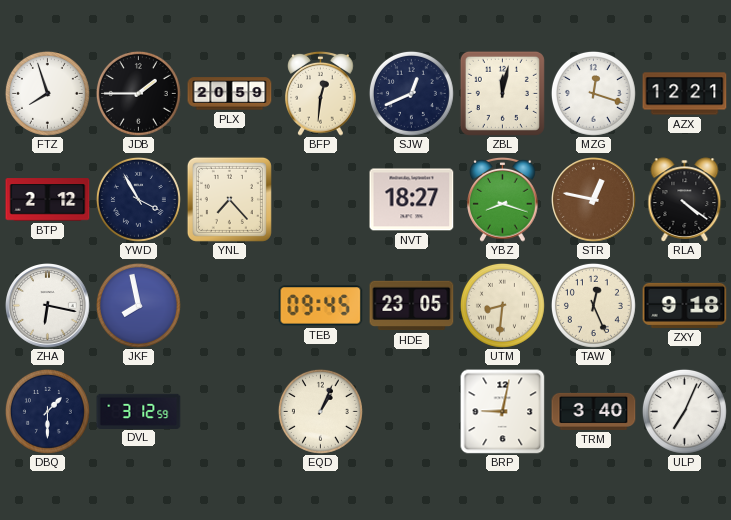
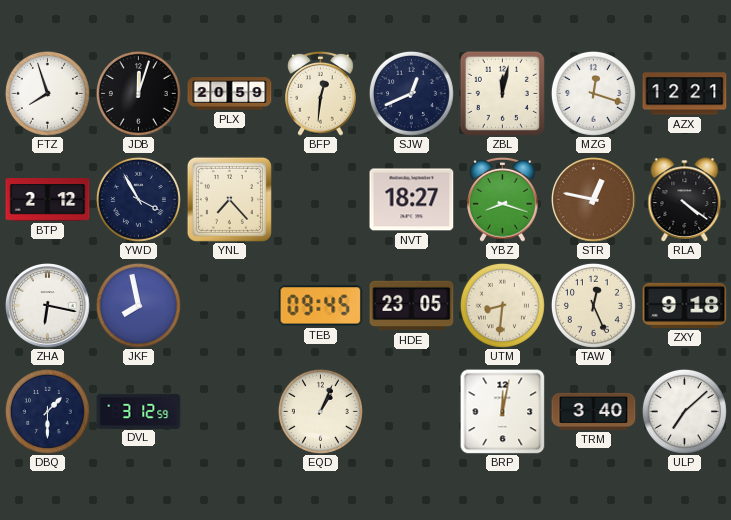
JDB: 1:45 -> 12:03 (138, 93)
BRP: 9:02 -> 12:02 (503, 412)
ULP: 7:04 -> 7:08 (684, 411)
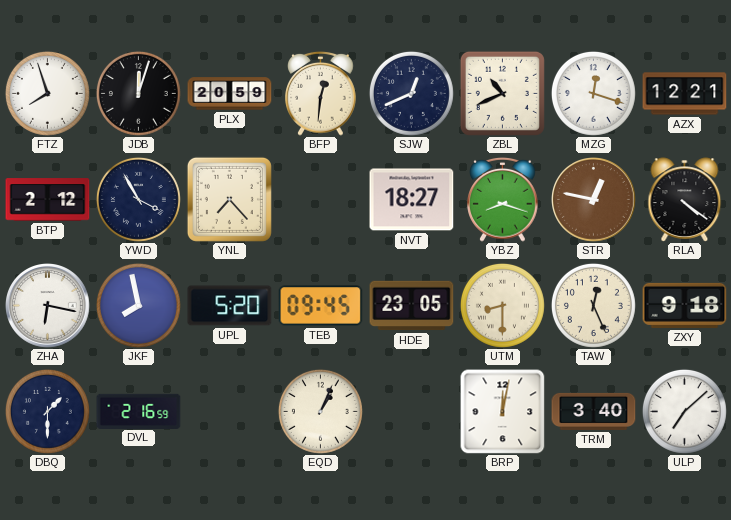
ZBL: 12:02 -> 10:41 (502, 93)
UPL: none -> 5:20 (230, 306)
UTM: 8:31 -> 8:30 (502, 305)
DVL: 3:12 -> 2:16 (139, 411)
